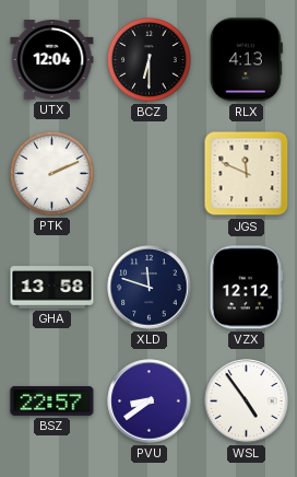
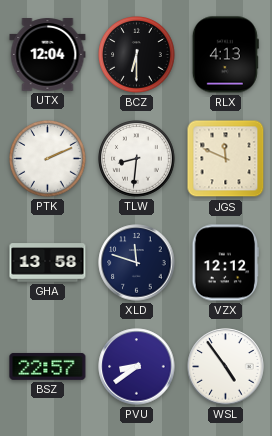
TLW: none -> 8:31 (137, 159)
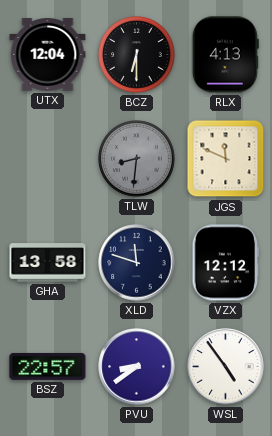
PTK: 2:11 -> none (48, 159)
TLW dial: white -> grey (137, 159)
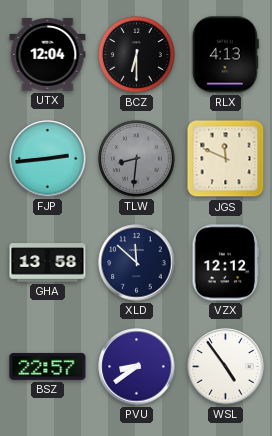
FJP: none -> 2:44 (48, 159)
XLD: 11:48 -> 11:52 (137, 263)
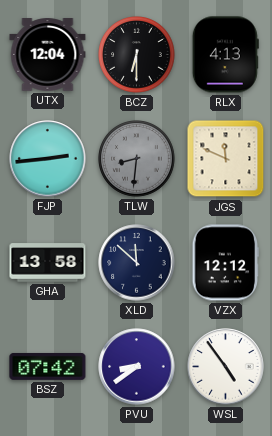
BSZ: 22:57 -> 07:42 (48, 366)
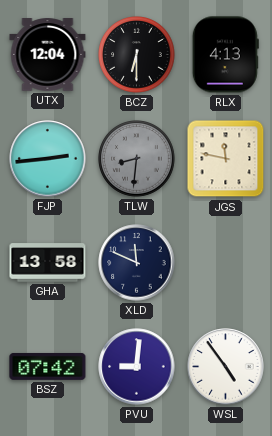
JGS: 11:49 -> 11:47 (226, 159)
XLD: 11:52 -> 11:49 (137, 263)
VZX: 12:12 -> none (225, 263)
PVU: 8:39 -> 9:01 (137, 367)
